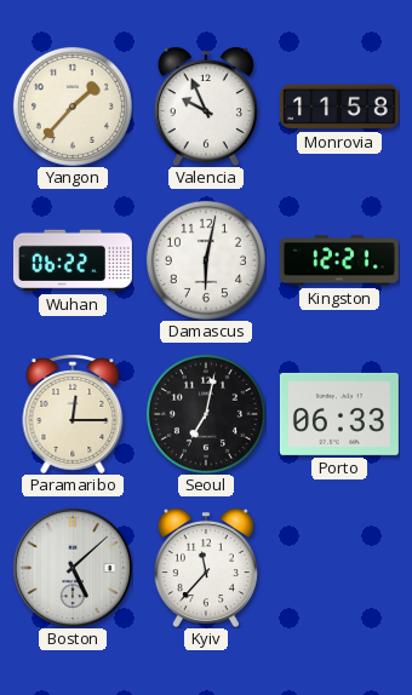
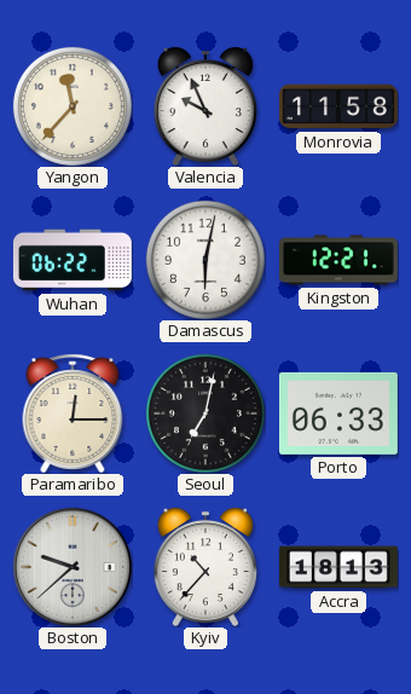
Yangon: 1:37 -> 11:37 (73, 106)
Boston: 5:08 -> 9:38 (73, 567)
Kyiv: 11:37 -> 10:37 (205, 567)
Accra: none -> 18:13 (338, 567)
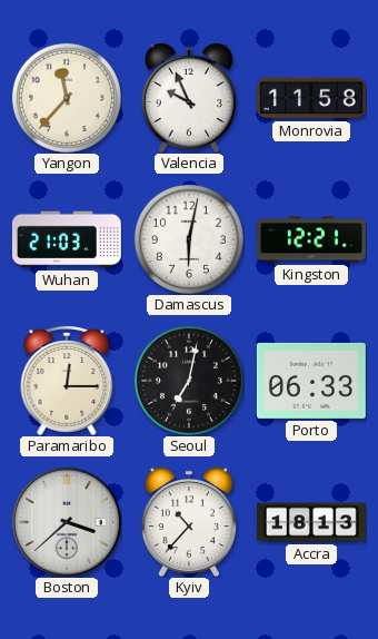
Wuhan: 06:22 -> 21:03 (67, 239)
Boston: 9:38 -> 3:38 (67, 522)
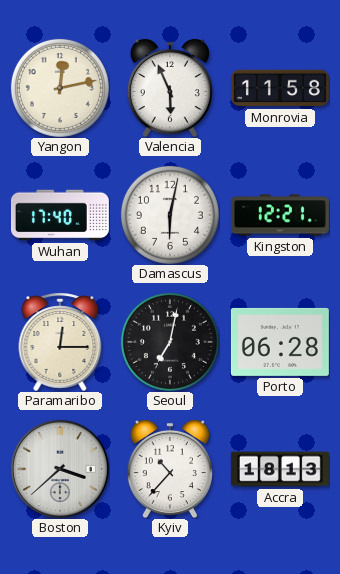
Yangon: 11:37 -> 12:13 (60, 88)
Valencia: 9:56 -> 5:56 (170, 88)
Wuhan: 21:03 -> 17:40 (60, 215)
Porto: 06:33 -> 06:28 (280, 342)
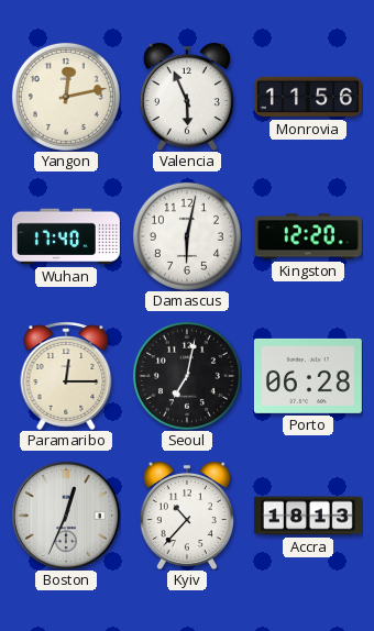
Monrovia: 11:58 -> 11:56 (308, 97)
Kingston: 12:21 -> 12:20 (308, 236)
Boston: 3:38 -> 12:34 (66, 516)
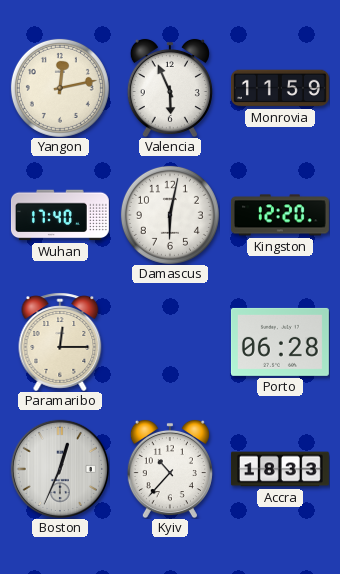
Monrovia: 11:56 -> 11:59 (280, 88)
Seoul: 7:02 -> none (187, 376)
Accra: 18:13 -> 18:33 (280, 469)
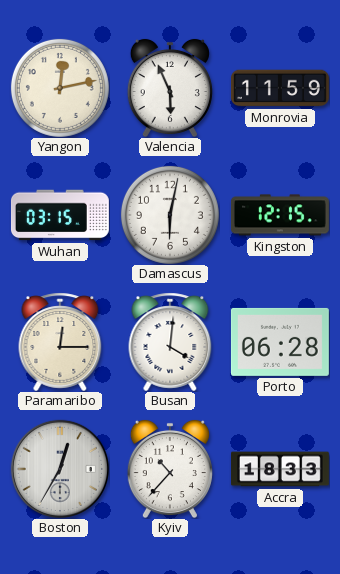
Wuhan: 17:40 -> 03:15 (60, 215)
Kingston: 12:20 -> 12:15 (280, 215)
Busan: none -> 4:01 (170, 342)
Boston: 12:34 -> 12:35 (60, 469)
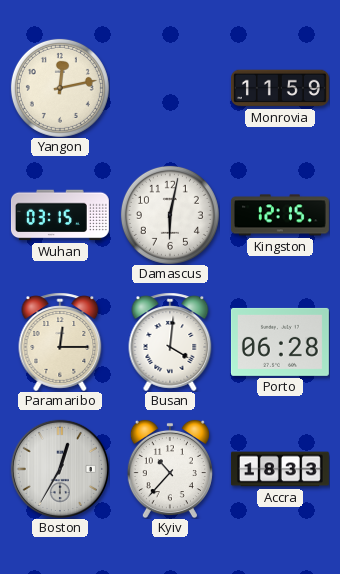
Valencia: 5:56 -> none (170, 88)
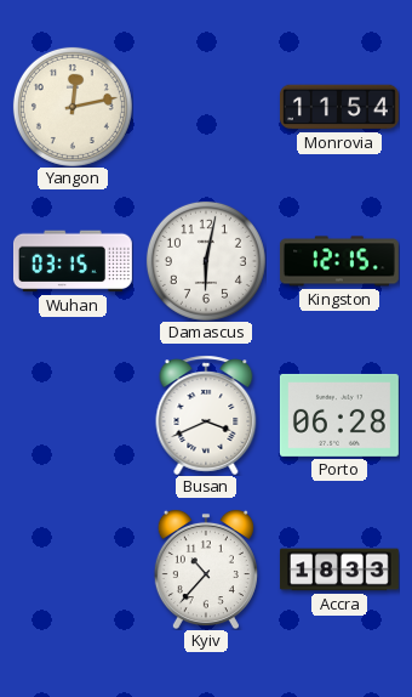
Monrovia: 11:59 -> 11:54 (339, 107)
Paramaribo: 12:15 -> none (60, 342)
Busan: 4:01 -> 3:41 (206, 415)
Boston: 12:35 -> none (60, 469)
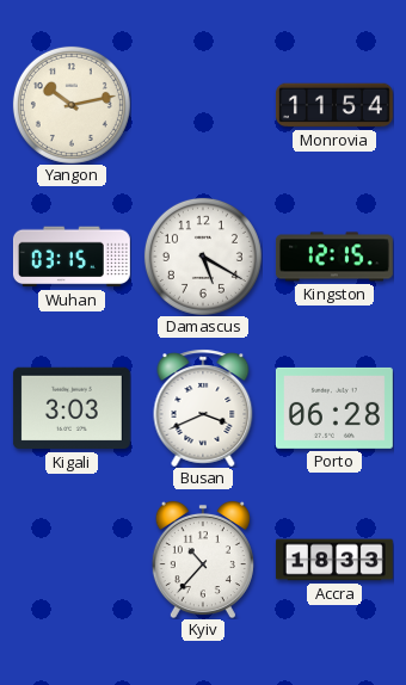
Yangon: 12:13 -> 10:13 (72, 105)
Damascus: 6:02 -> 5:20 (203, 257)
Kigali: none -> 3:03 (72, 408)
